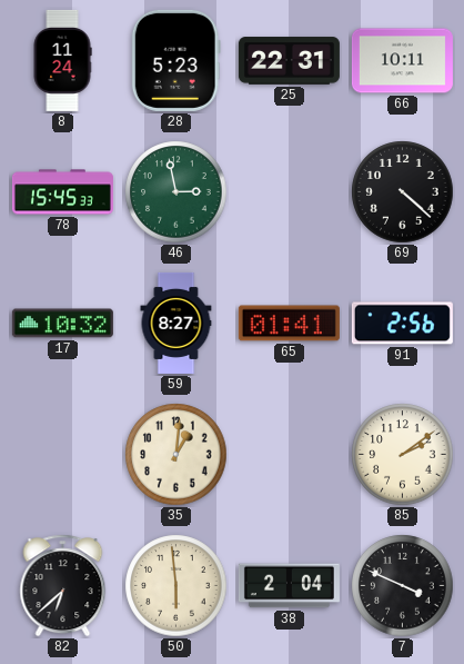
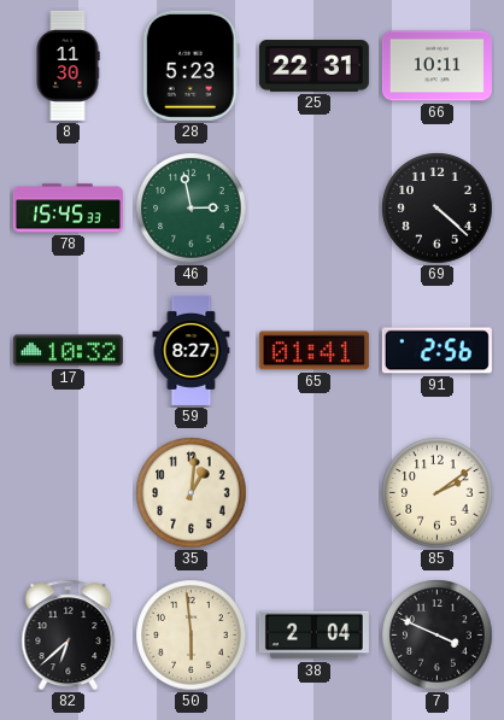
8: 11:24 -> 11:30 (68, 65)
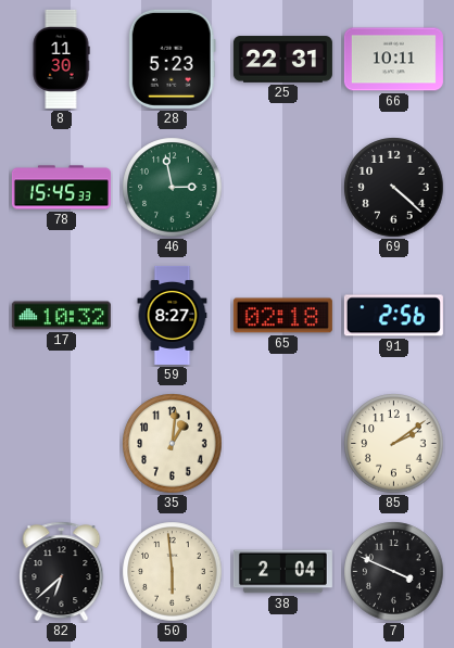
65: 01:41 -> 02:18 (282, 316)
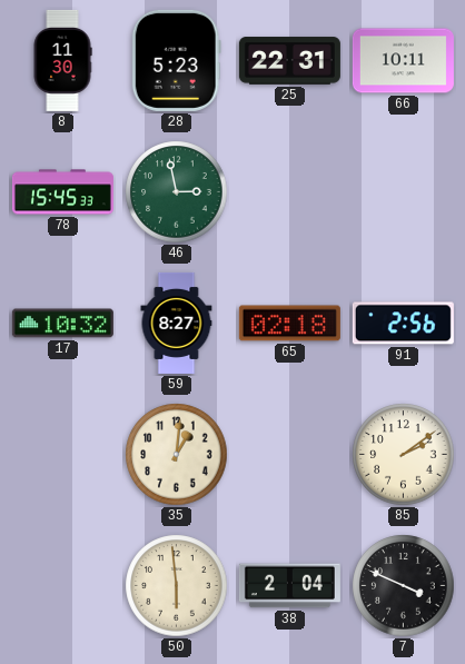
69: 4:22 -> none (394, 188)
82: 6:38 -> none (62, 572)
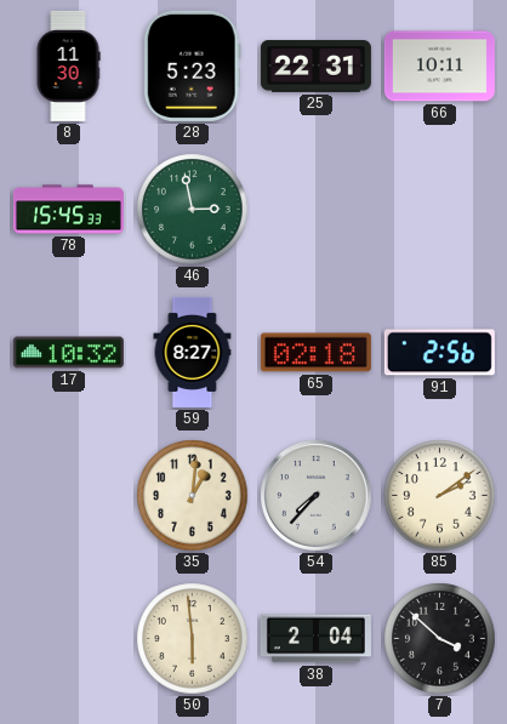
54: none -> 7:37 (317, 496)
7: 3:49 -> 3:52 (440, 639)
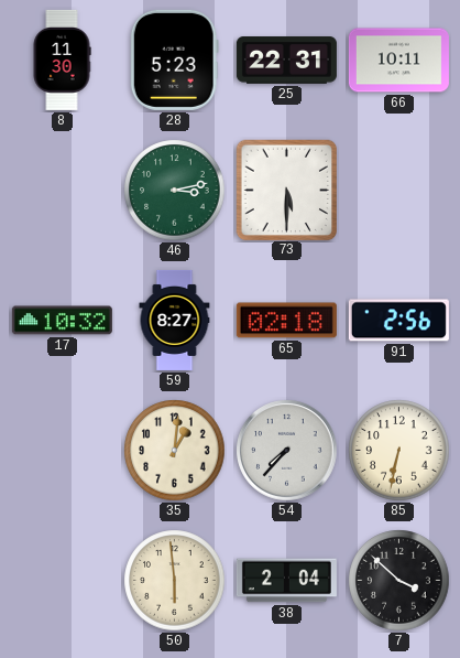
78: 15:45 -> none (68, 210)
46: 2:58 -> 3:13 (175, 191)
73: none -> 5:30 (286, 190)
85: 2:09 -> 6:32 (399, 451)
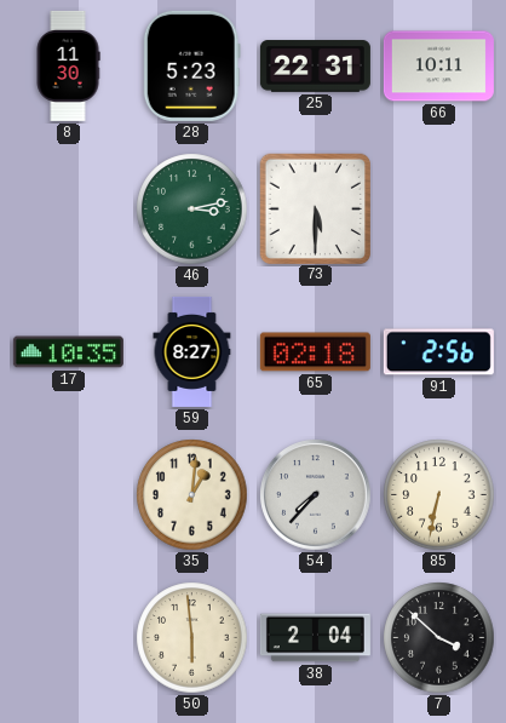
17: 10:32 -> 10:35 (68, 352)
